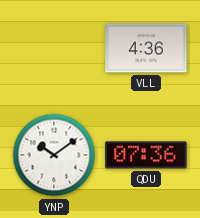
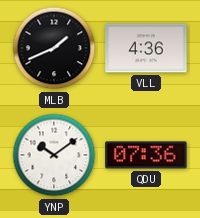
MLB: none -> 1:41 (54, 48)
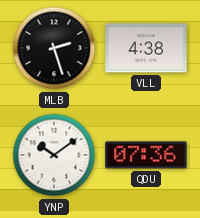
MLB: 1:41 -> 2:27 (54, 48)
VLL: 4:36 -> 4:38 (146, 48)
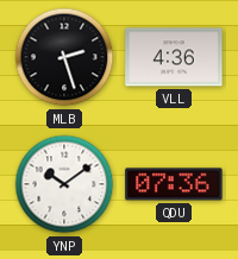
VLL: 4:38 -> 4:36 (174, 57)
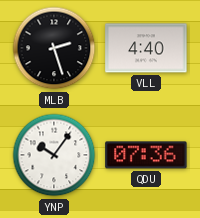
VLL: 4:36 -> 4:40 (146, 48)
YNP: 10:09 -> 10:06 (54, 155)
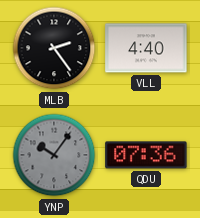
MLB: 2:27 -> 2:24 (54, 48)
YNP dial: white -> grey (54, 155)
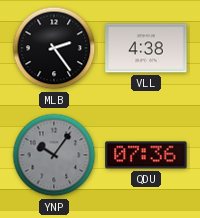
VLL: 4:40 -> 4:38 (146, 48)
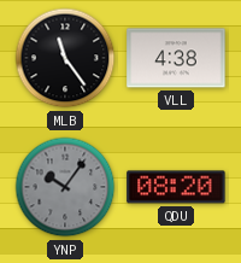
MLB: 2:24 -> 11:24 (65, 58)
QDU: 07:36 -> 08:20 (176, 187)
